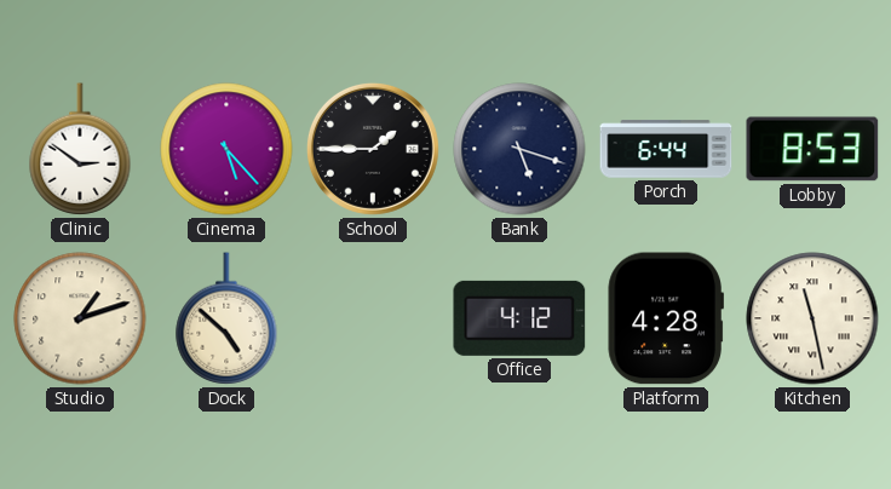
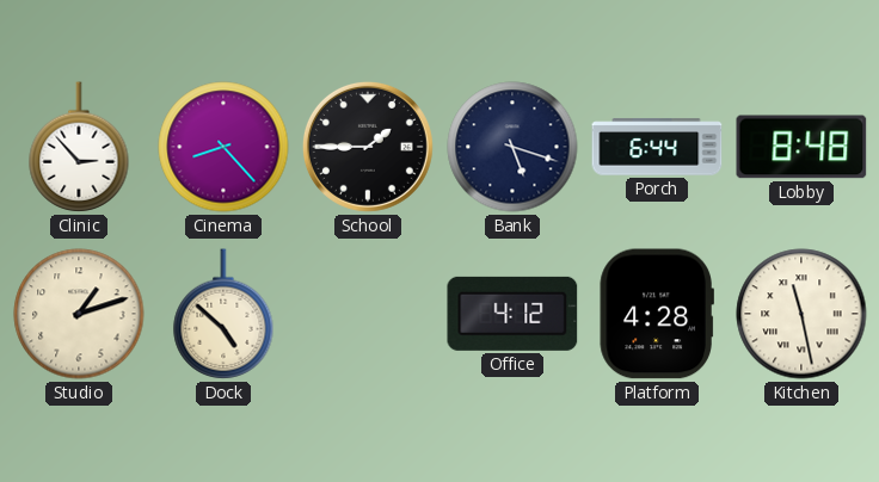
Clinic: 2:51 -> 2:53 (79, 147)
Cinema: 5:23 -> 8:23 (223, 147)
Lobby: 8:53 -> 8:48 (801, 147)
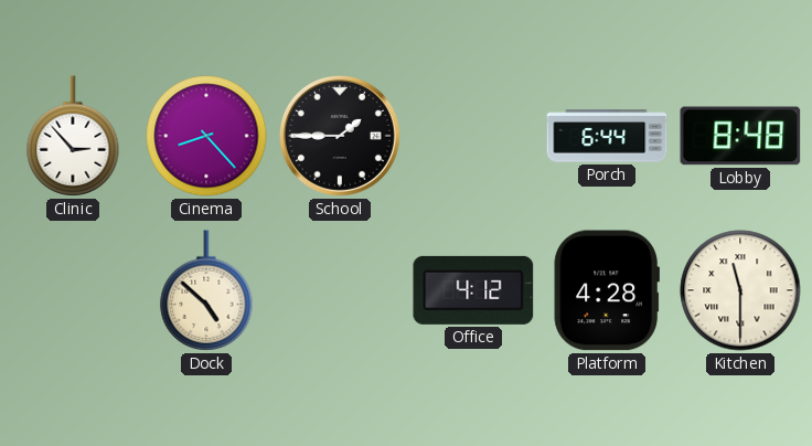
Bank: 5:18 -> none (512, 147)
Studio: 1:12 -> none (79, 314)
Kitchen: 11:28 -> 11:30 (740, 290)
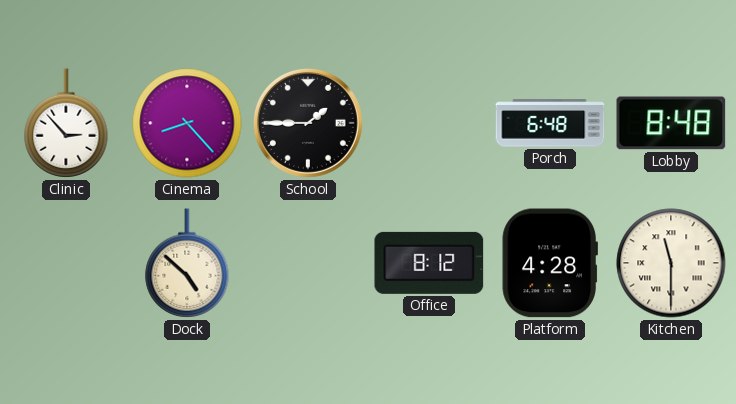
Porch: 6:44 -> 6:48 (550, 123)
Office: 4:12 -> 8:12 (429, 263)
